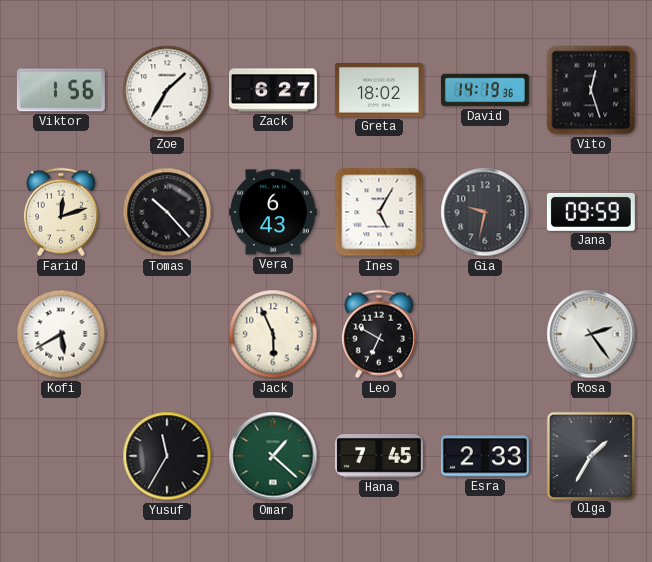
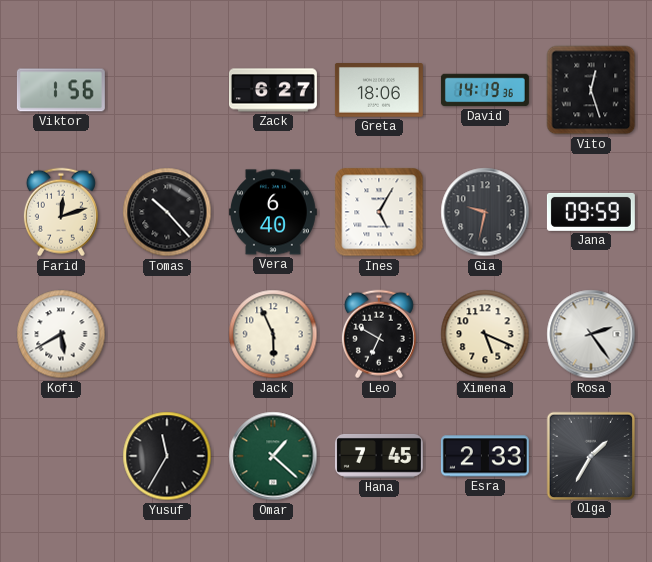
Zoe: 1:35 -> none (167, 90)
Greta: 18:02 -> 18:06 (379, 90)
Vera: 6:43 -> 6:40 (273, 212)
Ximena: none -> 5:19 (485, 334)
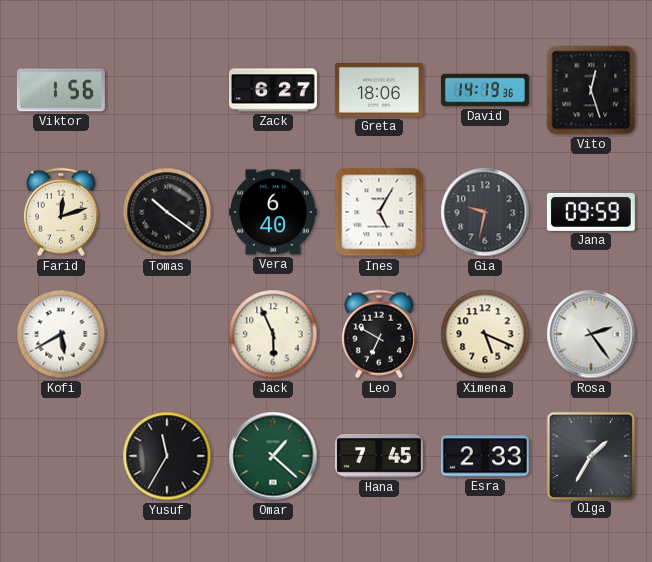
Tomas: 10:23 -> 10:21 (167, 212)
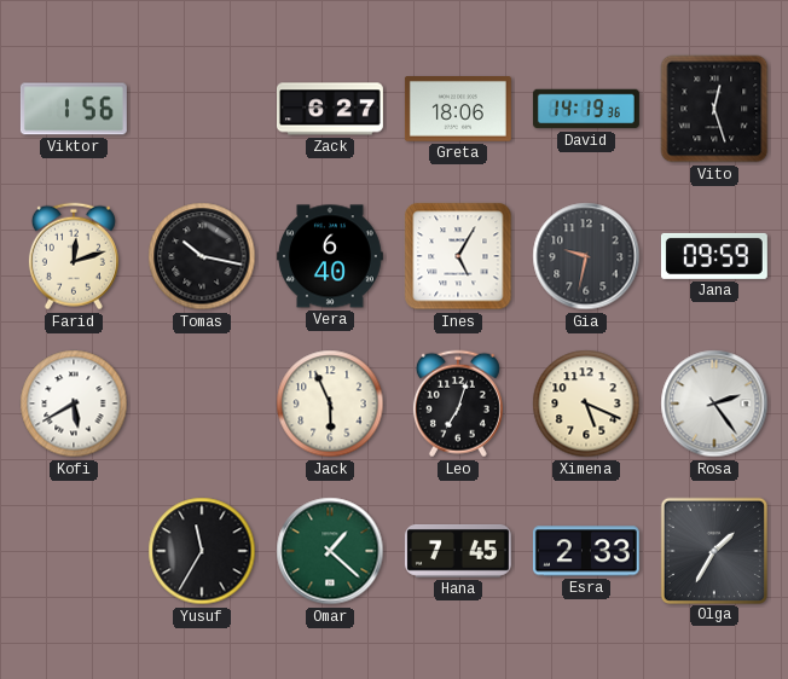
Tomas: 10:21 -> 10:17 (202, 256)
Leo: 6:50 -> 7:03 (458, 404)
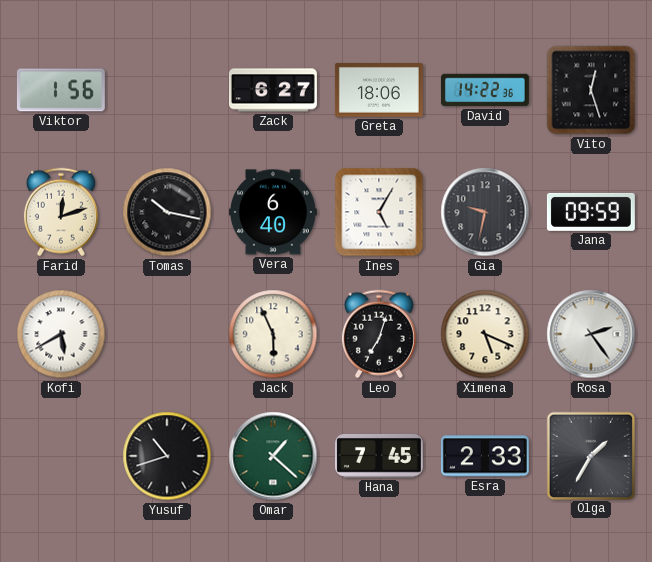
David: 14:19 -> 14:22 (485, 90)
Yusuf: 11:35 -> 10:42 (167, 456)
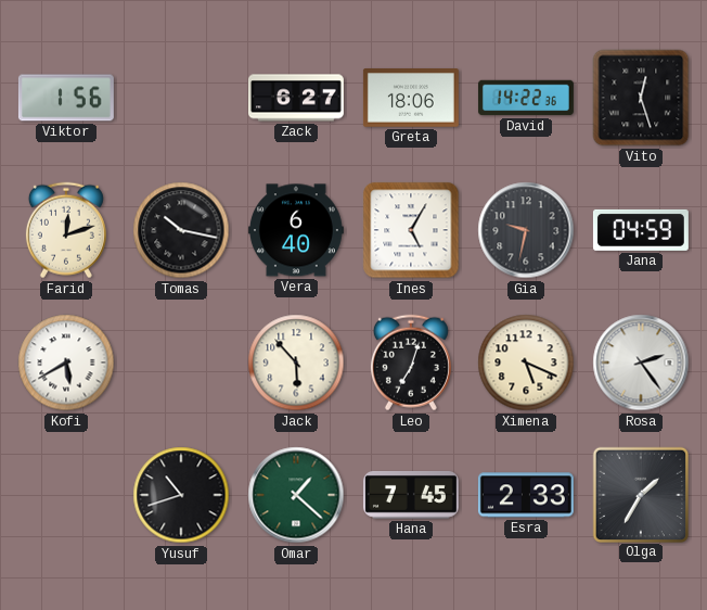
Jana: 09:59 -> 04:59 (641, 230)
Jack: 5:56 -> 5:53 (296, 363)
